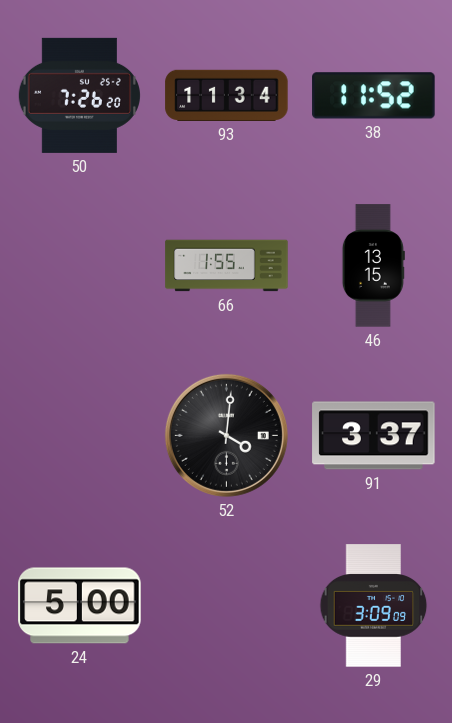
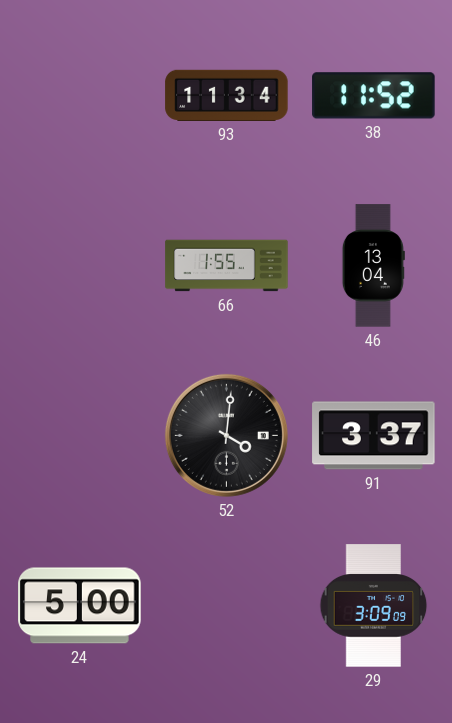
50: 7:26 -> none (79, 95)
46: 13:15 -> 13:04 (373, 266)
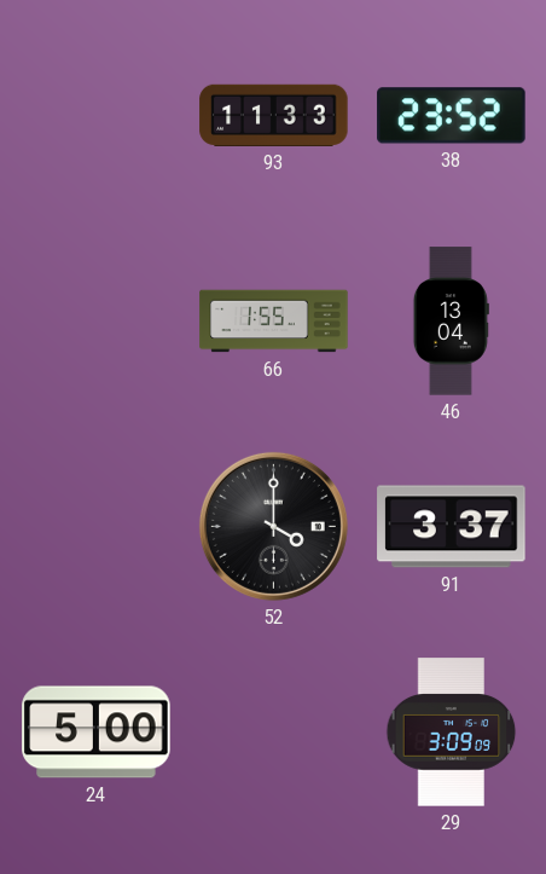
93: 11:34 -> 11:33 (274, 115)
38: 11:52 -> 23:52 (452, 116)
52: 4:01 -> 4:00 (273, 526)
